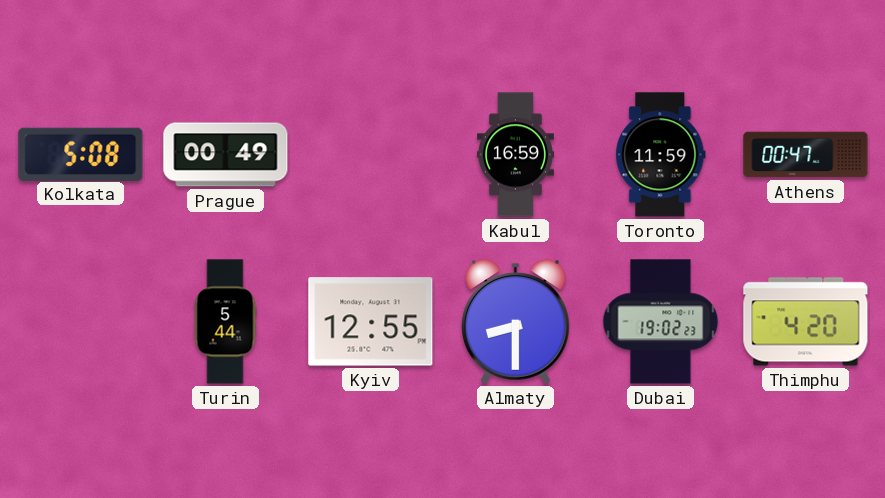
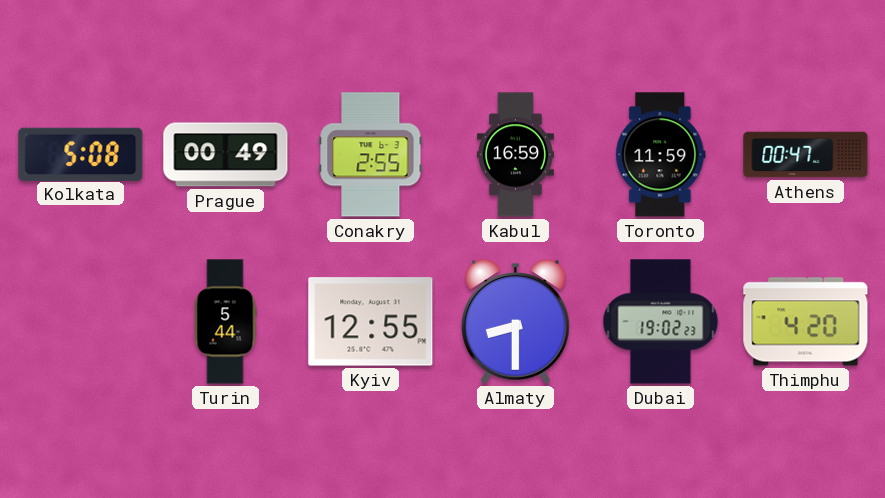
Conakry: none -> 2:55 (371, 155)
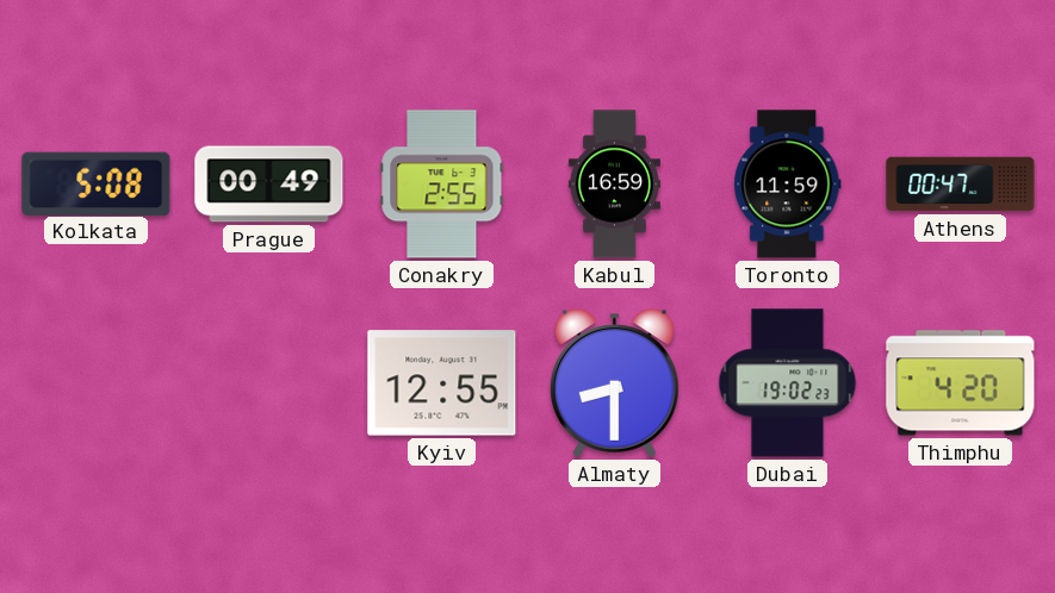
Turin: 5:44 -> none (225, 322)
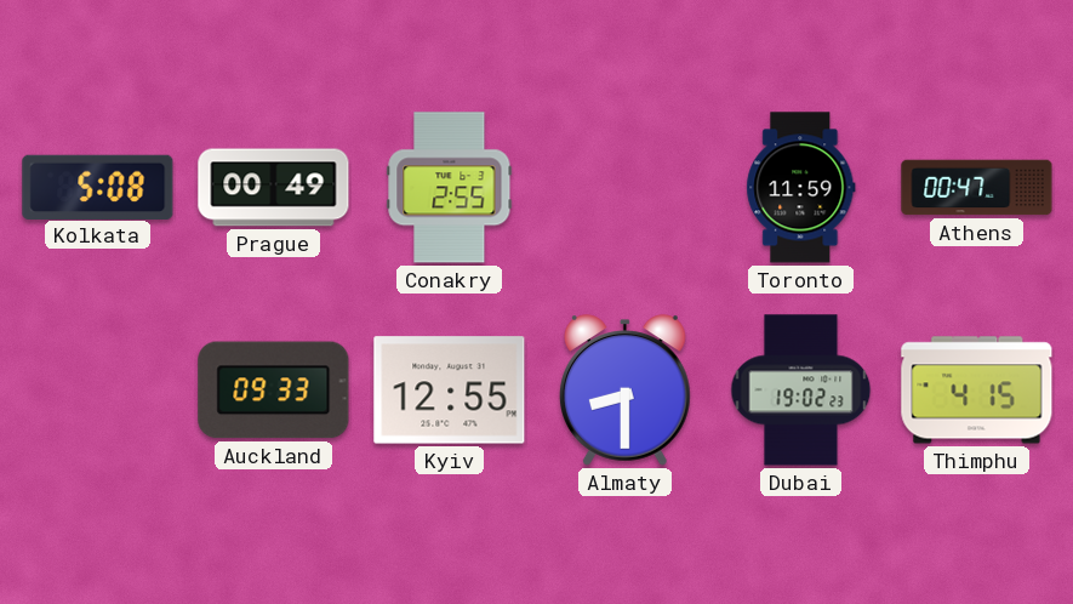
Kabul: 16:59 -> none (614, 185)
Auckland: none -> 09:33 (274, 391)
Thimphu: 4:20 -> 4:15 (977, 391)
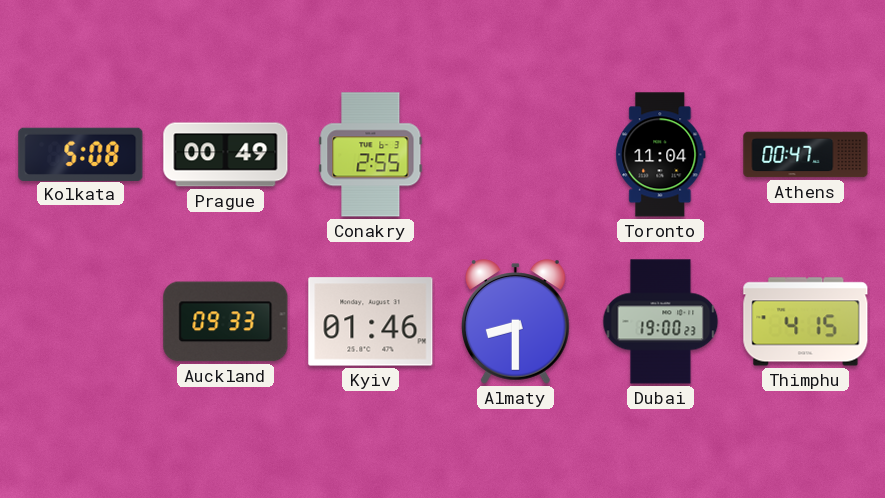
Toronto: 11:59 -> 11:04 (661, 155)
Kyiv: 12:55 -> 01:46 (371, 322)
Dubai: 19:02 -> 19:00 (661, 322)
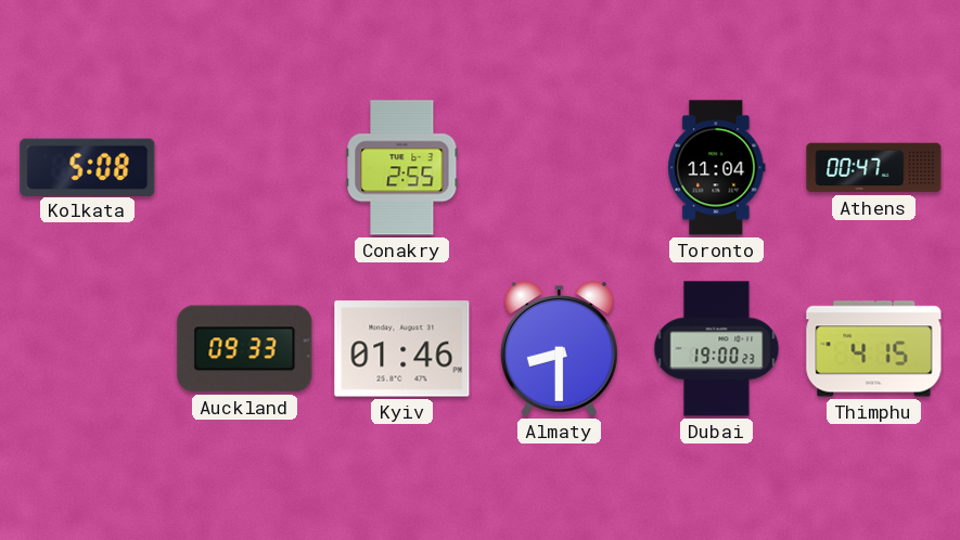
Prague: 00:49 -> none (226, 155)
